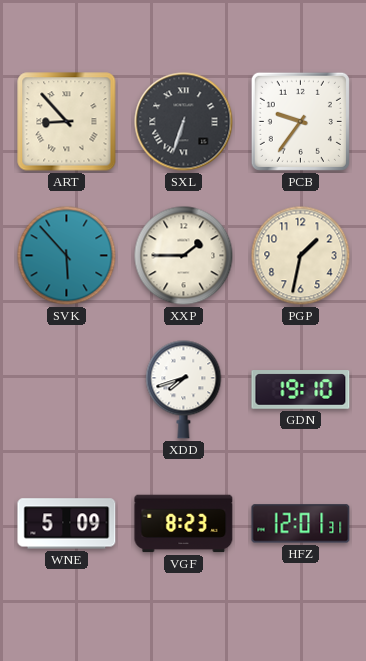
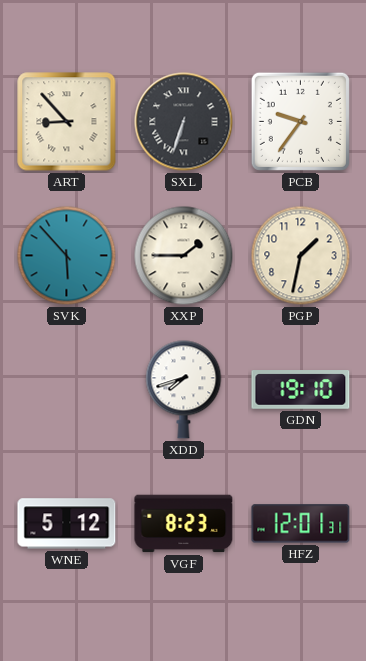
WNE: 5:09 -> 5:12 (67, 524)
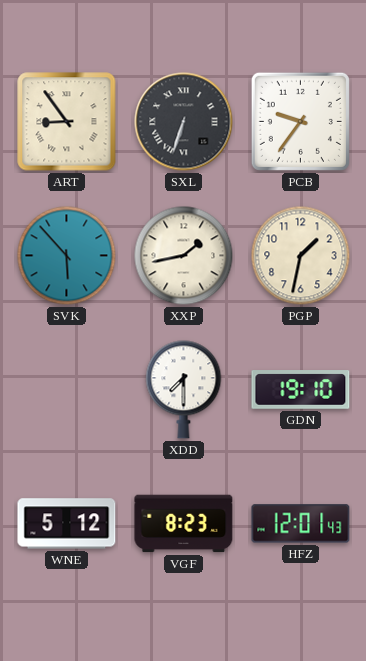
ART: 8:53 -> 8:54 (67, 122)
XXP: 1:45 -> 1:43 (184, 256)
XDD: 7:42 -> 7:30 (184, 390)
HFZ: 12:01:31 -> 12:01:43 (301, 524)
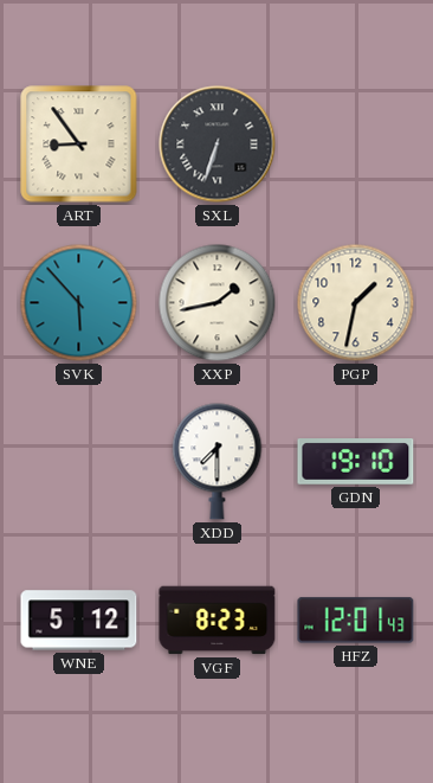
PCB: 9:36 -> none (300, 121)
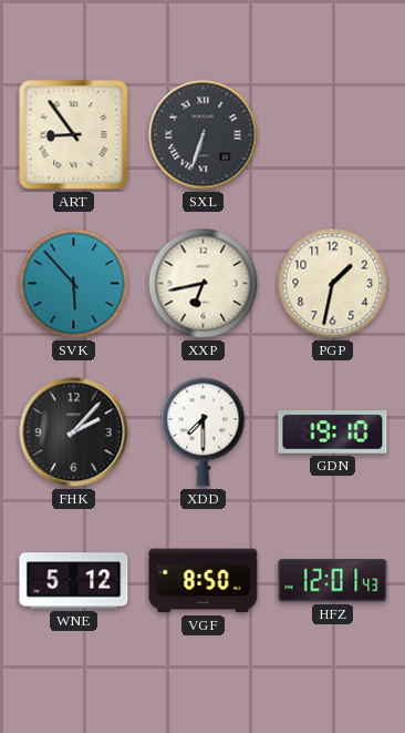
XXP: 1:43 -> 6:43 (204, 284)
FHK: none -> 2:07 (74, 432)
VGF: 8:23 -> 8:50 (204, 581)
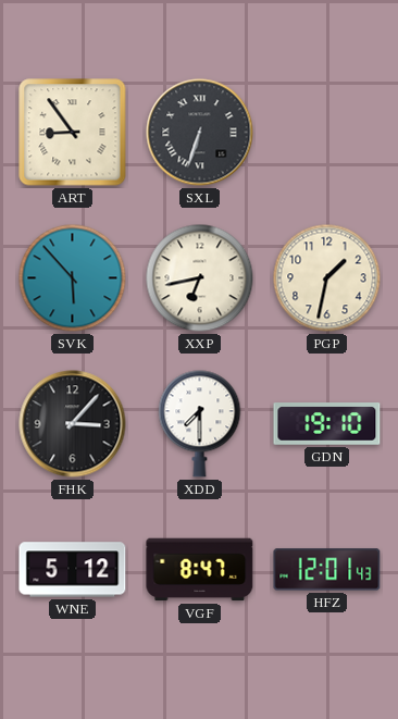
FHK: 2:07 -> 3:07 (73, 424)
VGF: 8:50 -> 8:47 (200, 570)
